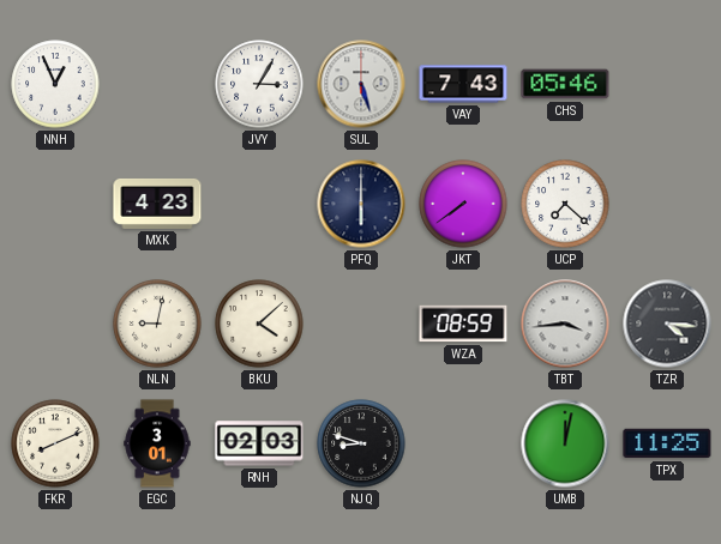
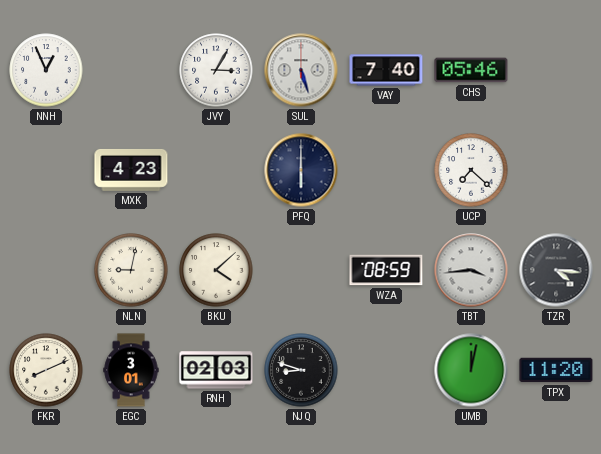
VAY: 7:43 -> 7:40 (386, 70)
JKT: 7:39 -> none (463, 204)
TPX: 11:25 -> 11:20 (556, 370)
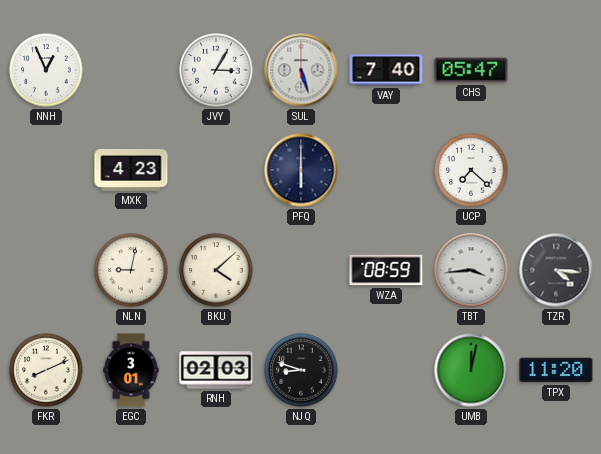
CHS: 05:46 -> 05:47 (471, 70)
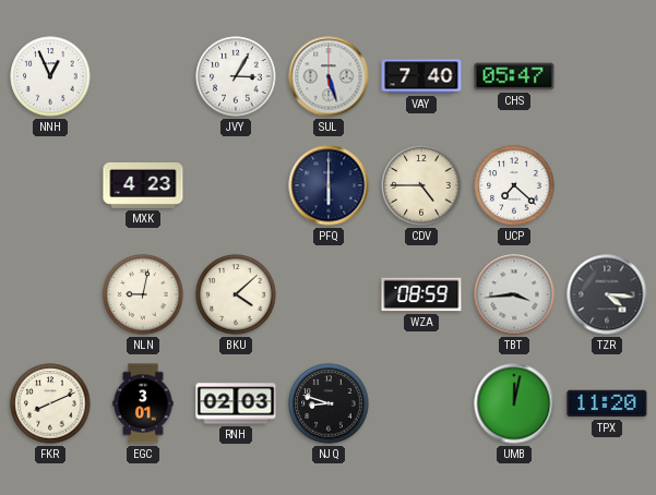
CDV: none -> 4:45 (421, 185)
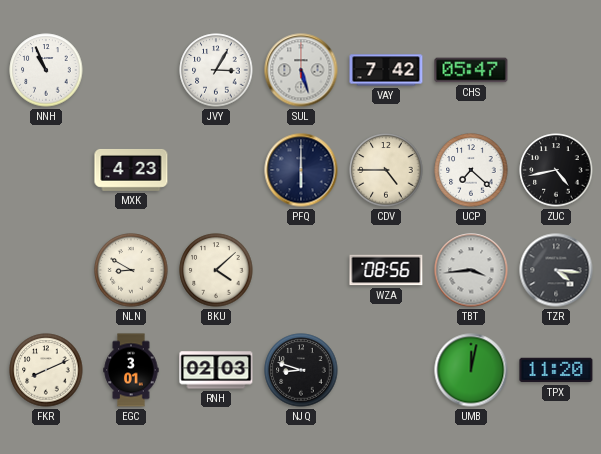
NNH: 12:56 -> 10:56 (46, 70)
VAY: 7:40 -> 7:42 (386, 70)
ZUC: none -> 4:43 (556, 170)
NLN: 9:02 -> 8:50 (131, 270)
WZA: 08:59 -> 08:56 (386, 270)
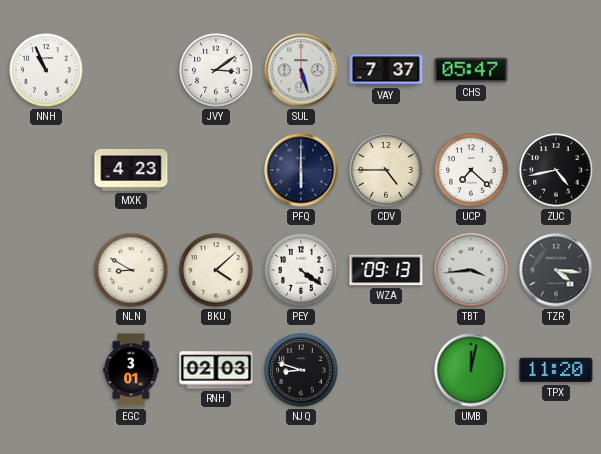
JVY: 3:05 -> 3:09 (216, 70)
VAY: 7:42 -> 7:37 (386, 70)
PEY: none -> 4:21 (301, 270)
WZA: 08:56 -> 09:13 (386, 270)
FKR: 8:11 -> none (46, 370)
